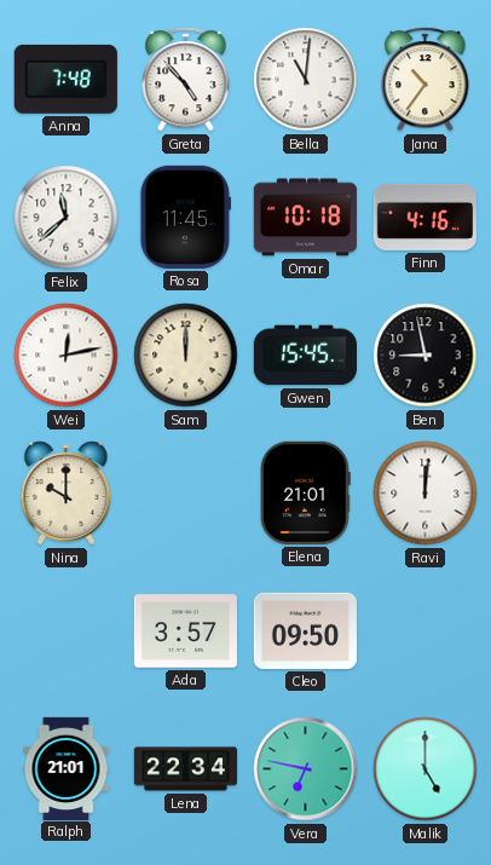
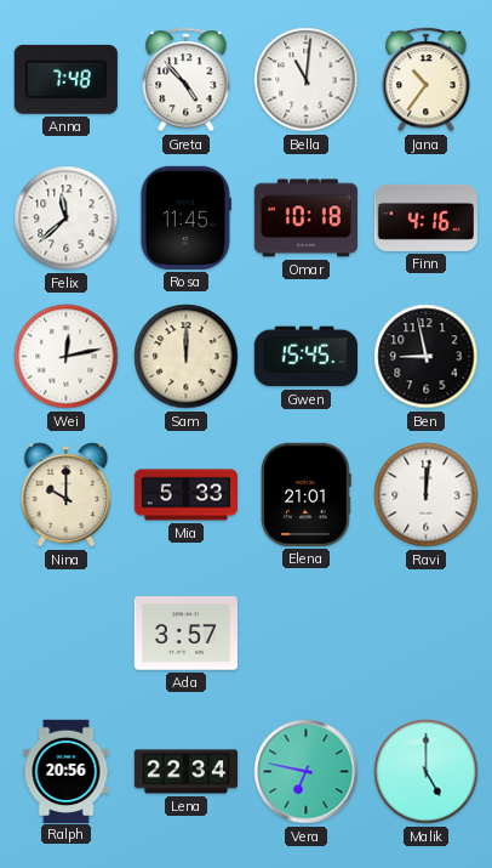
Mia: none -> 5:33 (185, 495)
Cleo: 09:50 -> none (305, 630)
Ralph: 21:01 -> 20:56 (67, 771)
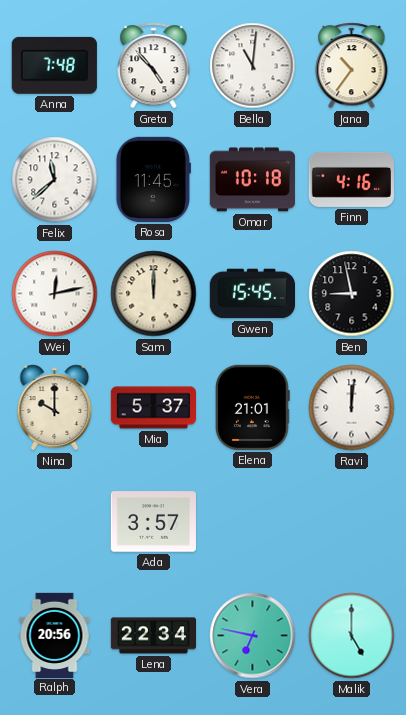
Mia: 5:33 -> 5:37 (153, 408)
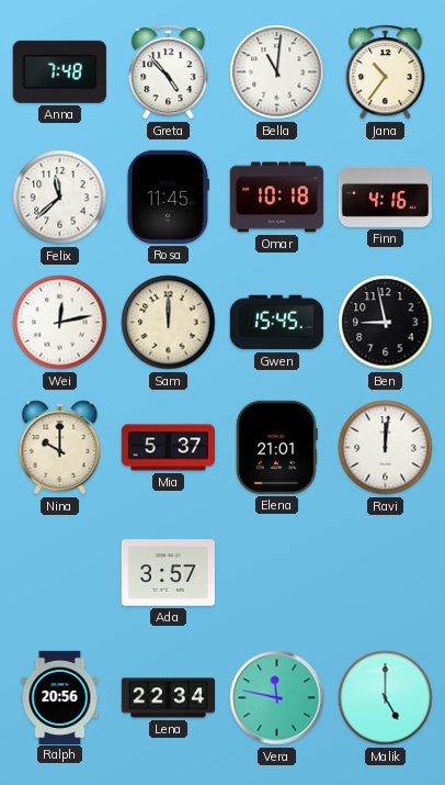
Vera: 6:47 -> 11:47 (277, 698)
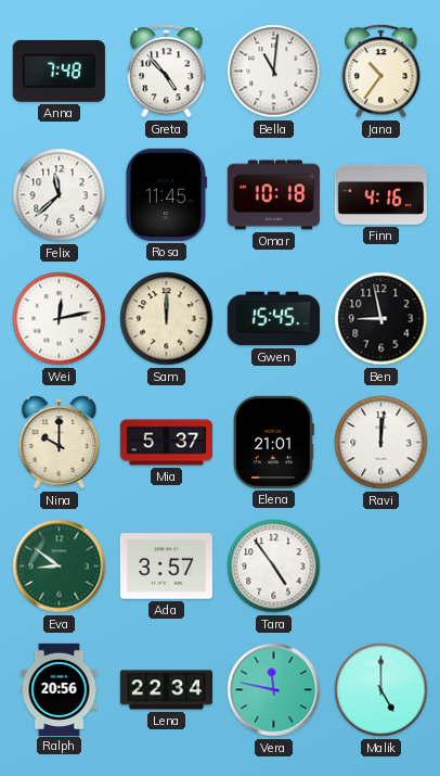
Eva: none -> 8:51 (60, 567)
Tara: none -> 4:54 (274, 567)
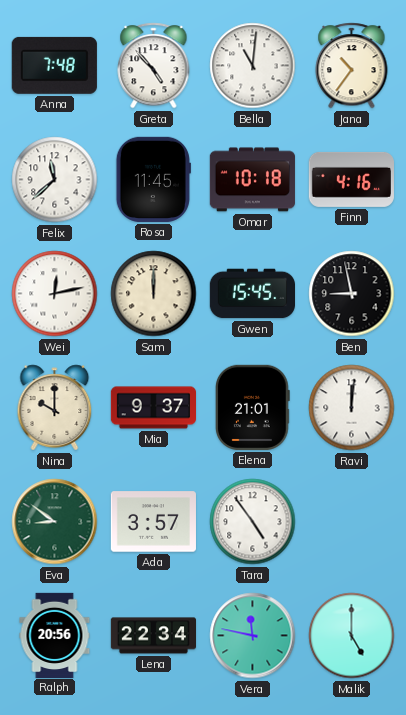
Mia: 5:37 -> 9:37 (153, 408)
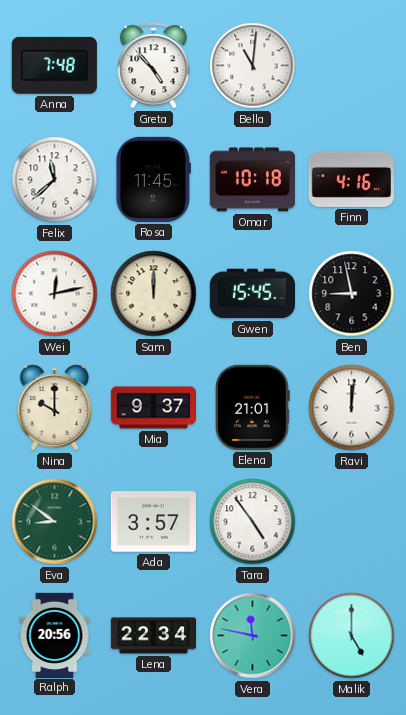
Jana: 10:36 -> none (352, 66)
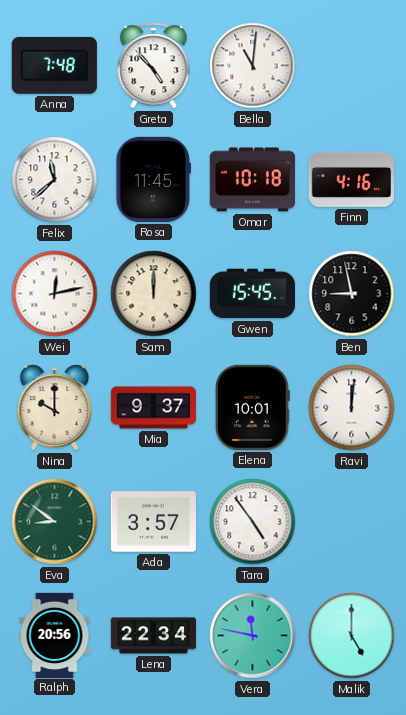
Elena: 21:01 -> 10:01 (253, 407)
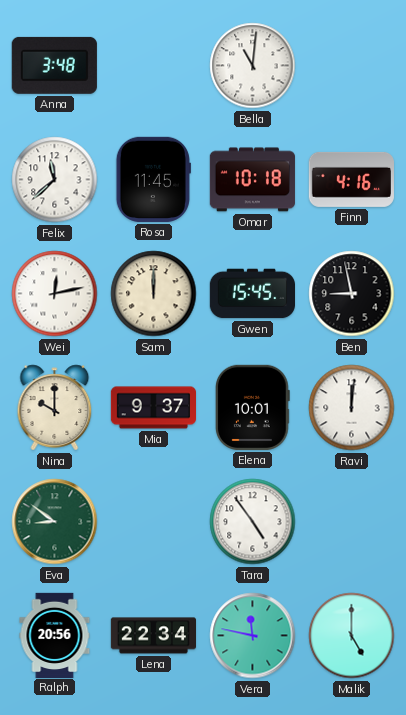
Anna: 7:48 -> 3:48 (54, 65)
Greta: 4:53 -> none (154, 66)
Ada: 3:57 -> none (153, 522)
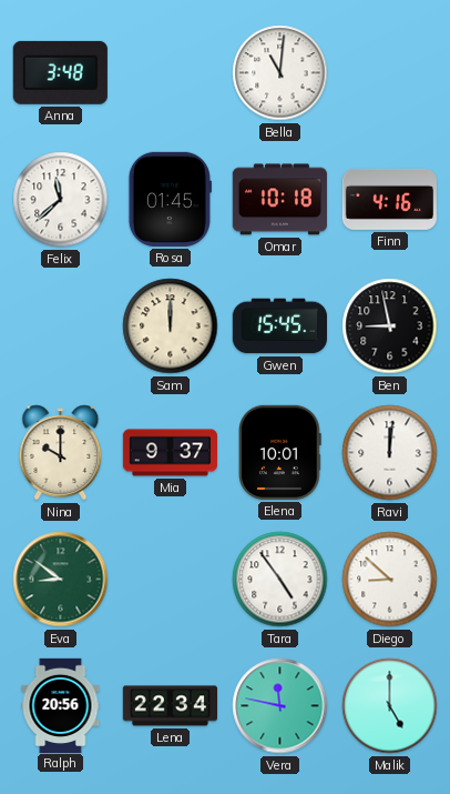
Rosa: 11:45 -> 01:45 (170, 199)
Wei: 12:13 -> none (55, 294)
Diego: none -> 8:52 (390, 580)
